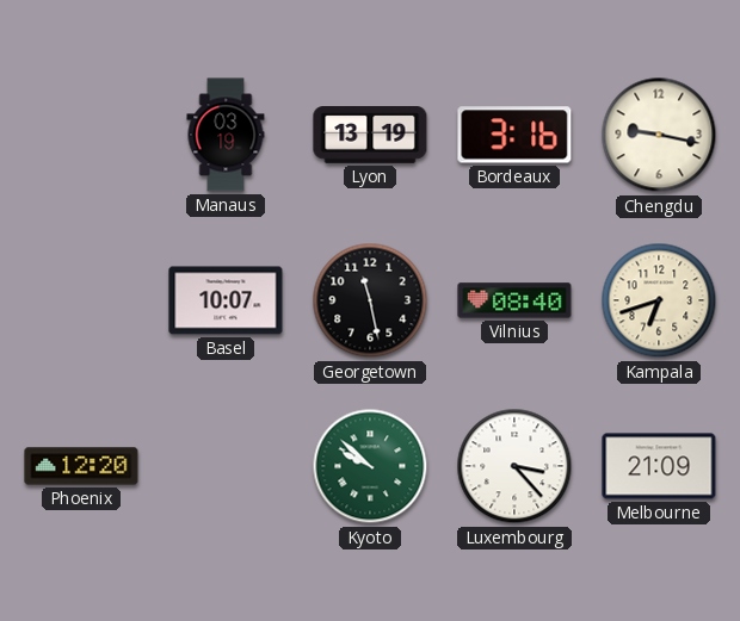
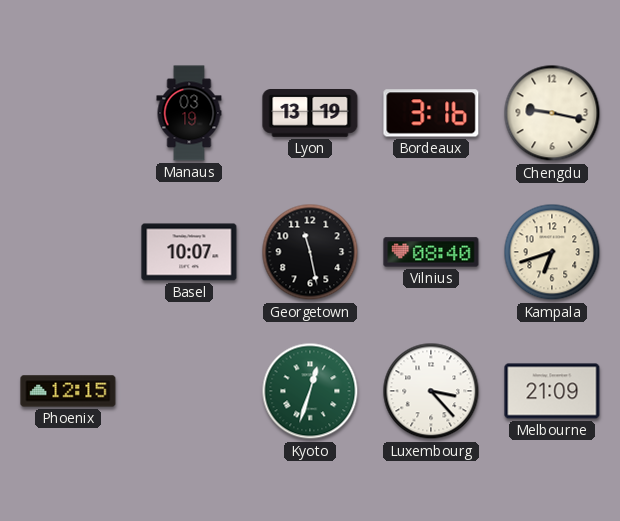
Phoenix: 12:20 -> 12:15 (68, 391)
Kyoto: 9:52 -> 12:33 (310, 391)
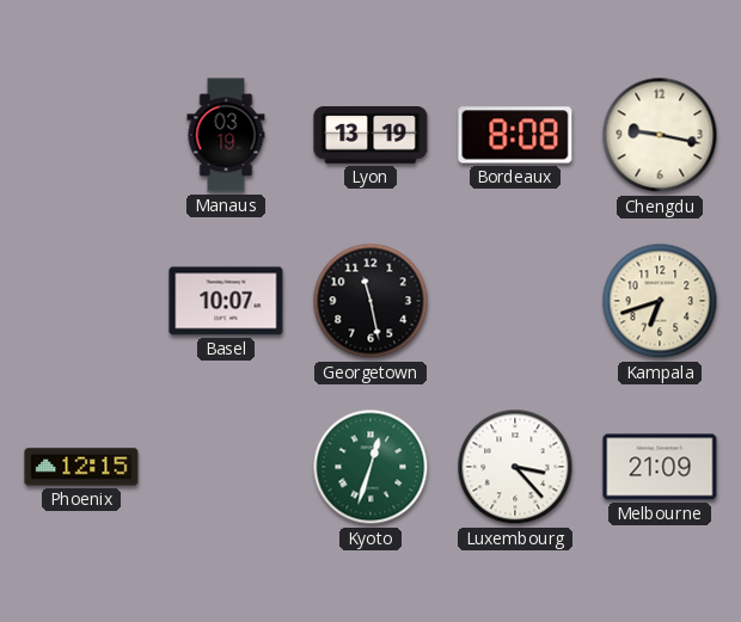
Bordeaux: 3:16 -> 8:08 (515, 135)
Vilnius: 08:40 -> none (431, 252)
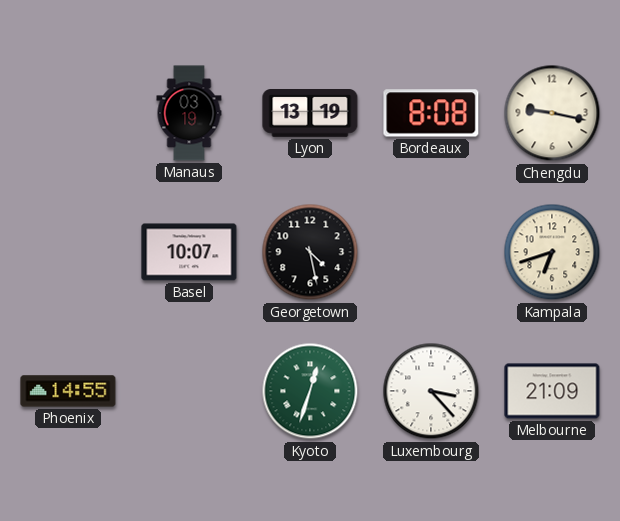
Georgetown: 11:28 -> 4:28 (310, 252)
Phoenix: 12:15 -> 14:55 (68, 391)
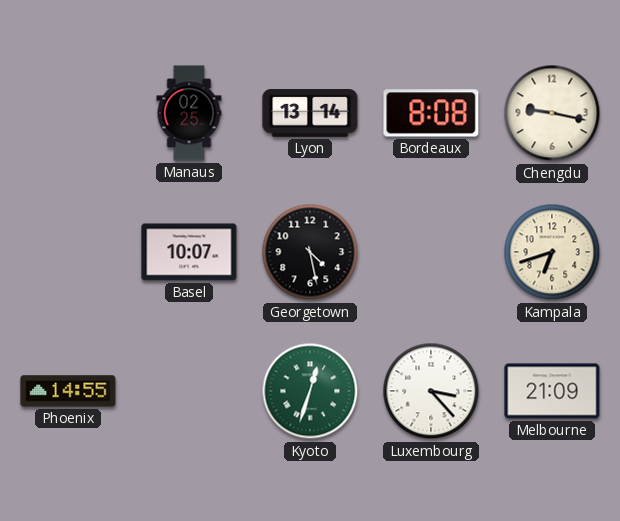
Manaus: 03:19 -> 02:25 (189, 113)
Lyon: 13:19 -> 13:14 (310, 114)
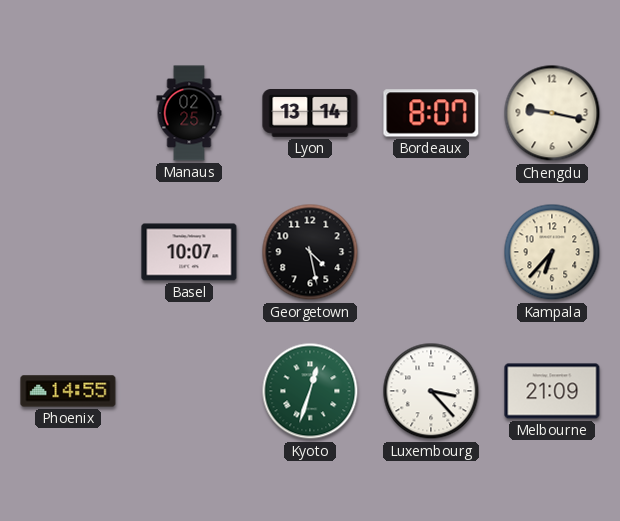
Bordeaux: 8:08 -> 8:07 (431, 113)
Kampala: 6:42 -> 6:37 (552, 252)
